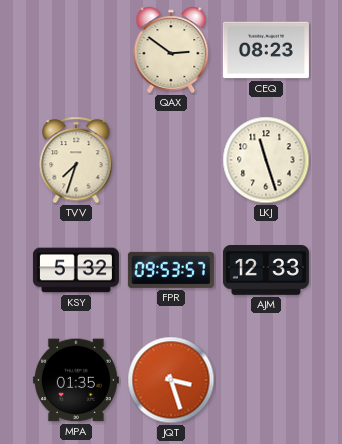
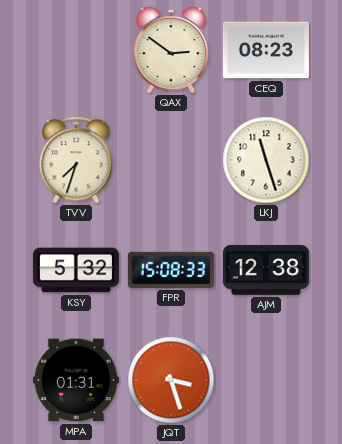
FPR: 09:53 -> 15:08 (171, 270)
AJM: 12:33 -> 12:38 (266, 270)
MPA: 01:35 -> 01:31 (76, 380)
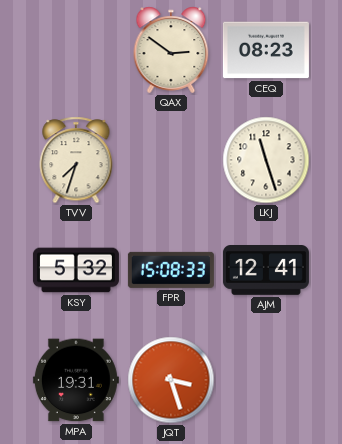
AJM: 12:38 -> 12:41 (266, 270)
MPA: 01:31 -> 19:31 (76, 380)
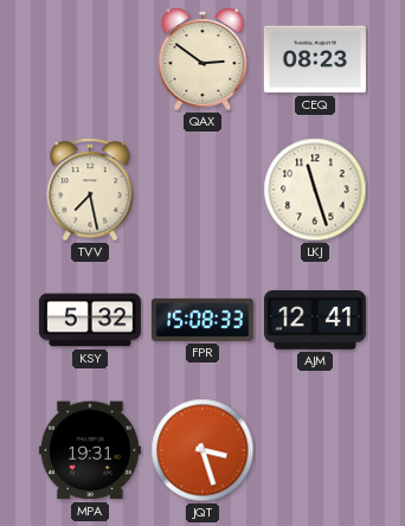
TVV: 7:33 -> 7:28 (90, 190)
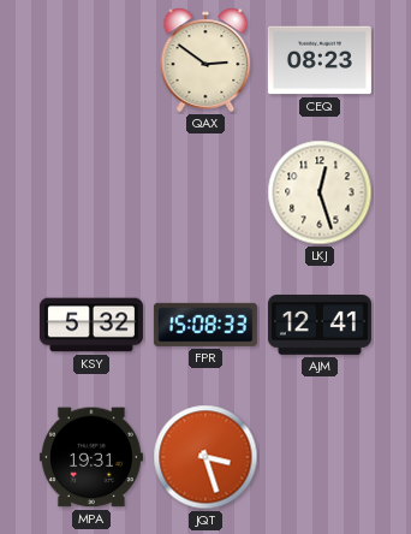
TVV: 7:28 -> none (90, 190)
LKJ: 11:27 -> 12:27 (320, 192)
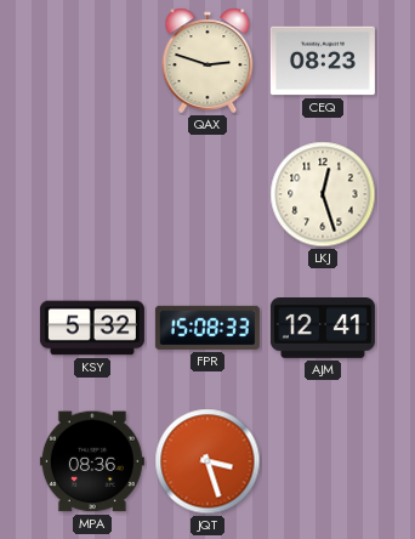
QAX: 2:51 -> 2:48 (207, 61)
MPA: 19:31 -> 08:36 (92, 461)
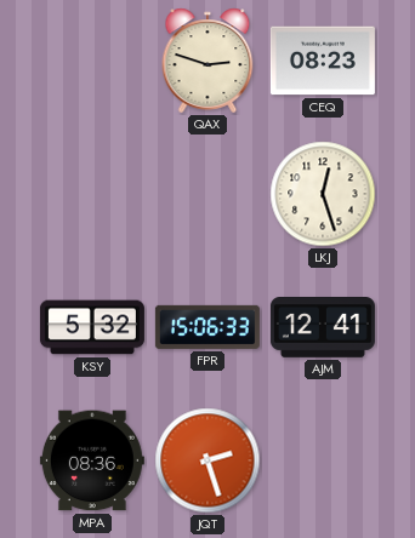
FPR: 15:08 -> 15:06 (207, 327)
JQT: 3:27 -> 2:27 (207, 460)
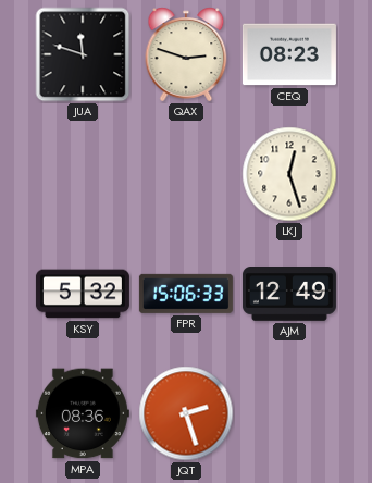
JUA: none -> 11:48 (83, 54)
AJM: 12:41 -> 12:49 (289, 294)
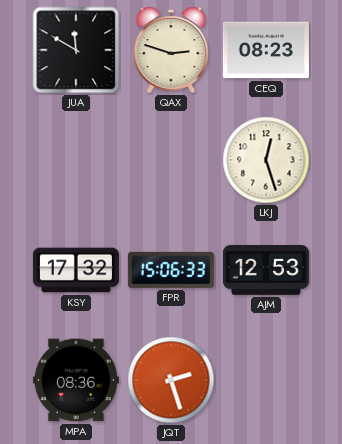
JUA: 11:48 -> 11:50 (76, 50)
KSY: 5:32 -> 17:32 (76, 270)
AJM: 12:49 -> 12:53 (266, 270)
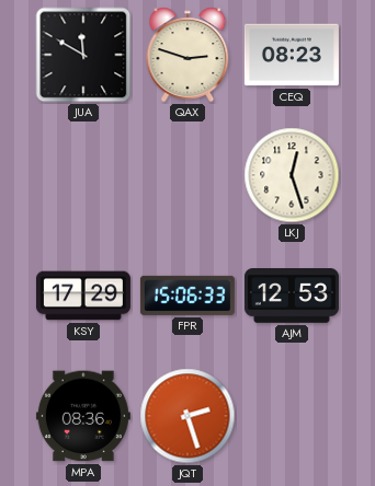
KSY: 17:32 -> 17:29 (83, 296)
